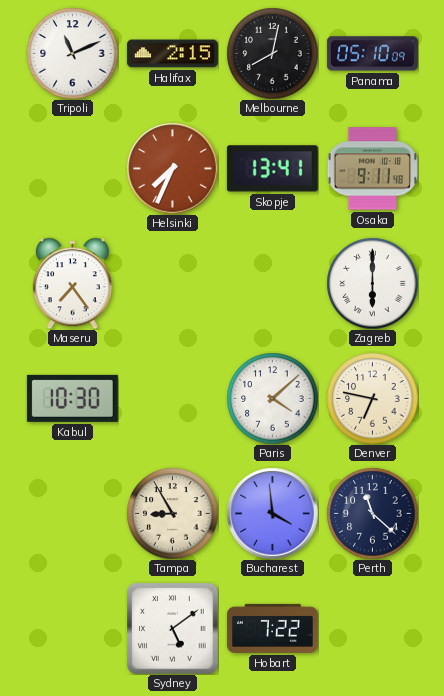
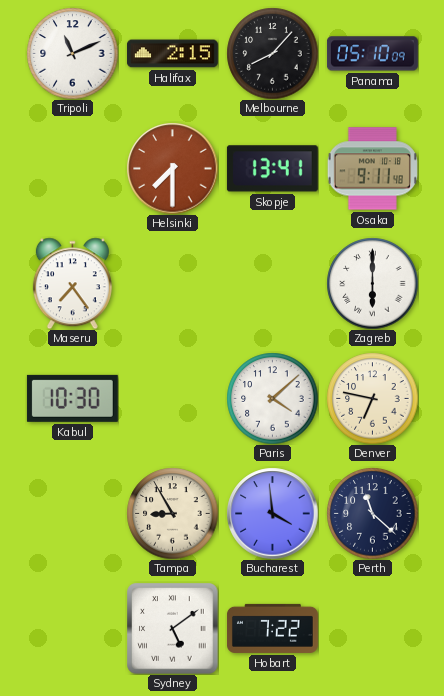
Melbourne: 8:02 -> 8:07 (272, 53)
Helsinki: 7:34 -> 7:30 (172, 168)
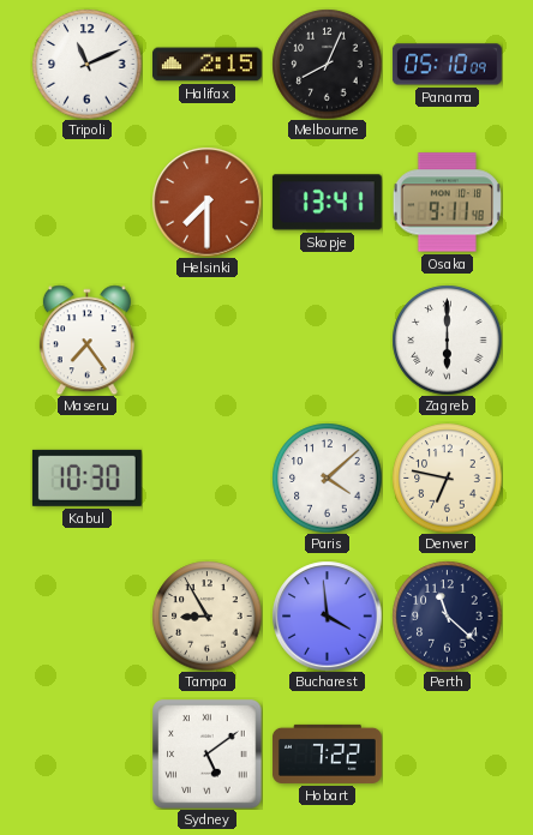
Melbourne: 8:07 -> 8:04 (327, 64)
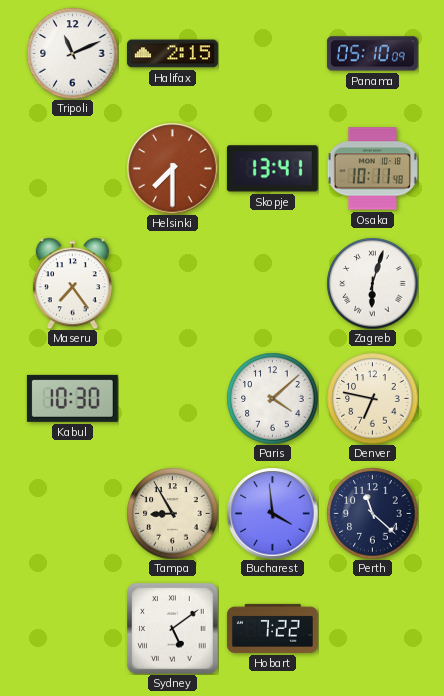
Melbourne: 8:04 -> none (327, 64)
Osaka: 9:11 -> 10:11 (372, 169)
Zagreb: 6:00 -> 6:03 (372, 283)
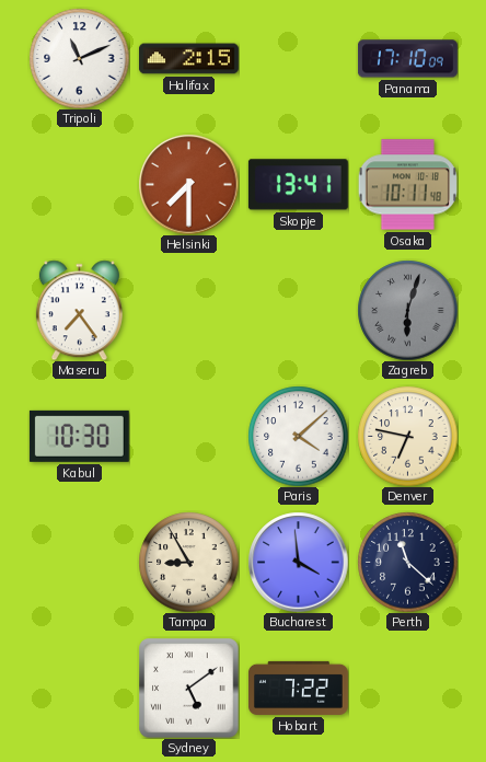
Panama: 05:10 -> 17:10 (407, 59)
Zagreb dial: white -> grey (407, 310)
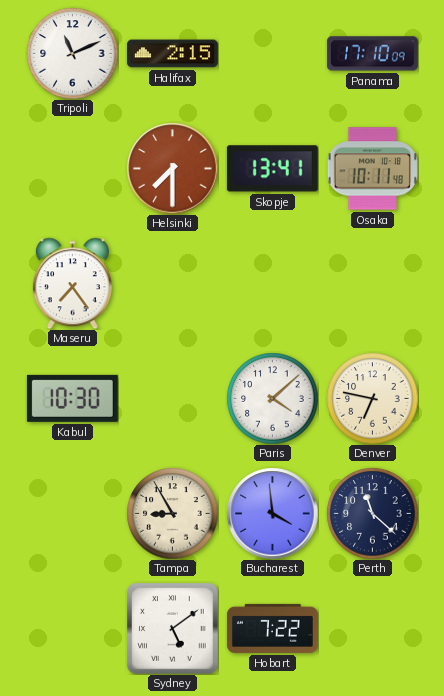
Zagreb: 6:03 -> none (407, 310)
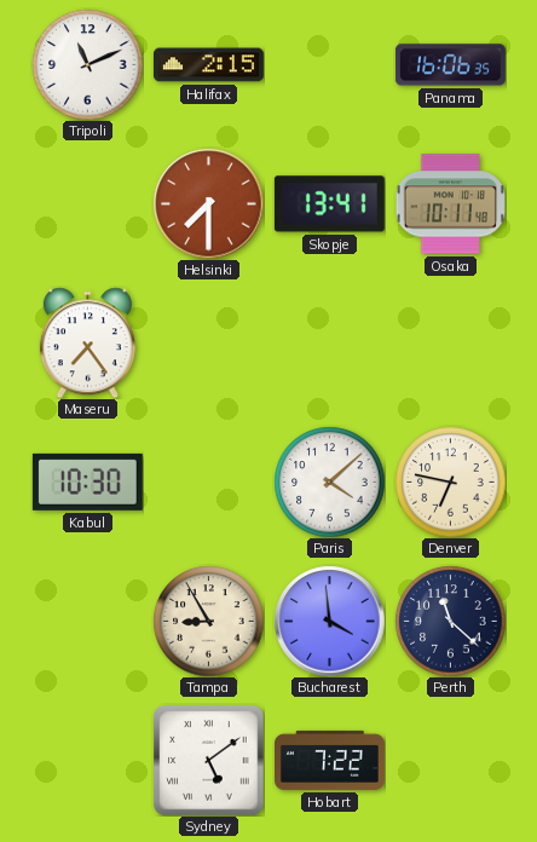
Panama: 17:10 -> 16:06 (450, 65)
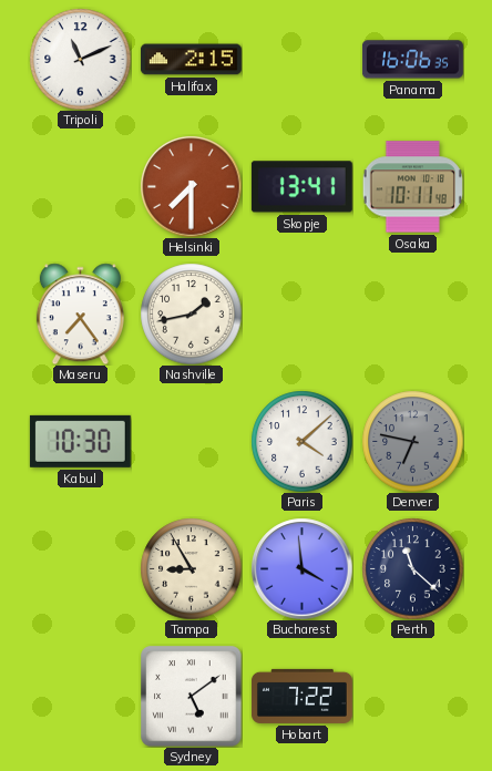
Nashville: none -> 1:43 (191, 313)
Denver dial: cream -> grey (412, 441)
